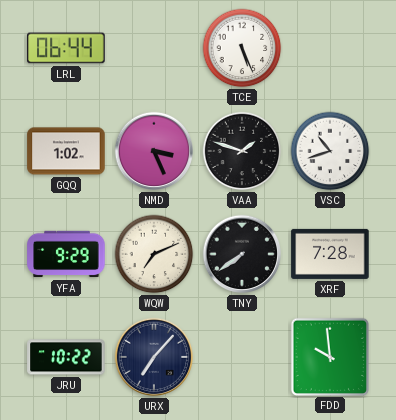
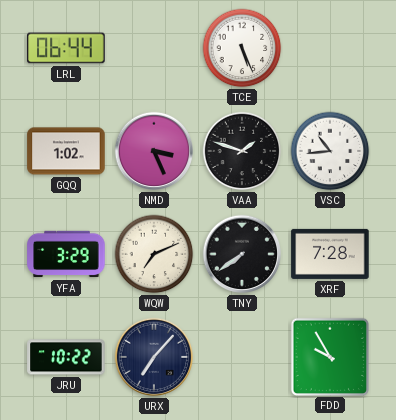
VSC: 10:42 -> 10:44 (330, 151)
YFA: 9:29 -> 3:29 (66, 254)
FDD: 9:59 -> 9:55 (329, 356)
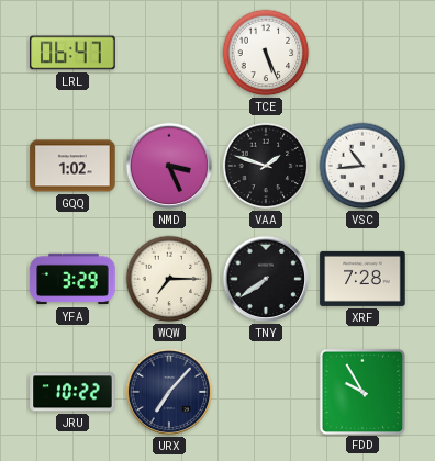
LRL: 06:44 -> 06:47 (72, 53)
WQW: 7:11 -> 7:15 (169, 279)
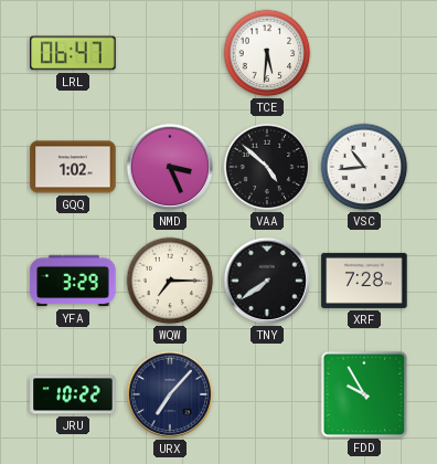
TCE: 5:26 -> 5:31 (267, 53)
VAA: 1:48 -> 4:52 (267, 167)
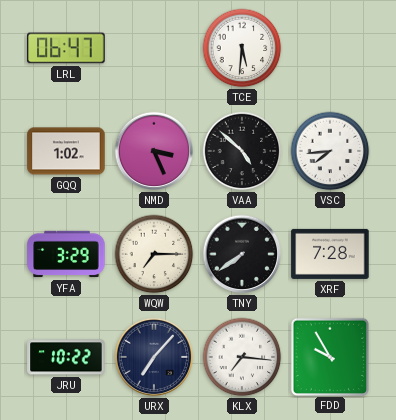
VSC: 10:44 -> 7:44 (330, 151)
KLX: none -> 7:16 (242, 357)
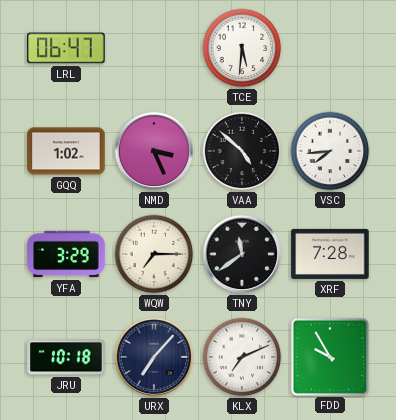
TNY: 7:39 -> 11:39 (242, 254)
JRU: 10:22 -> 10:18 (66, 357)
KLX: 7:16 -> 7:11 (242, 357)
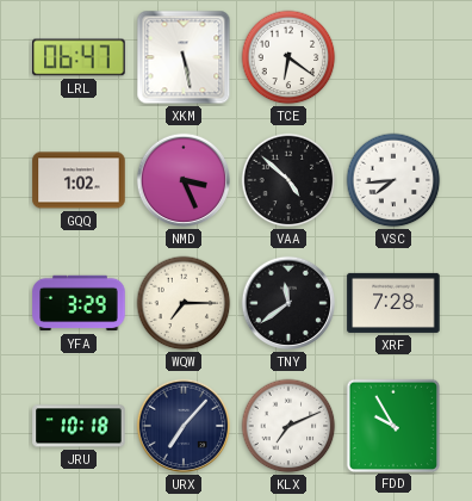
XKM: none -> 5:28 (184, 57)
TCE: 5:31 -> 6:21 (288, 57)
